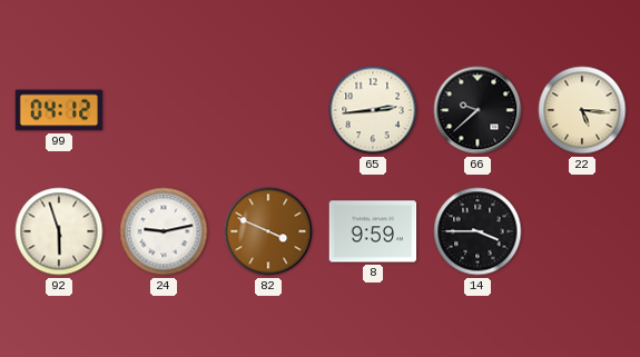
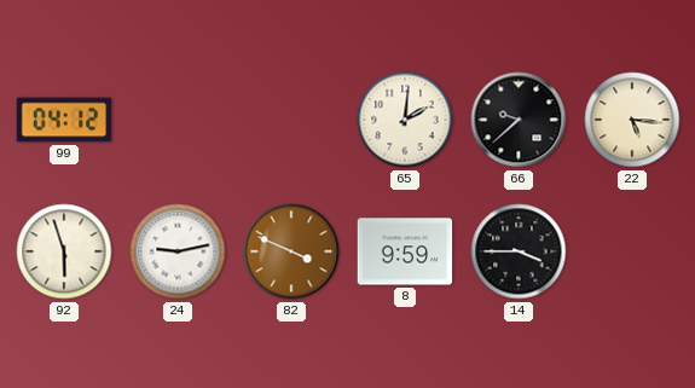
65: 2:44 -> 2:01 (405, 120)
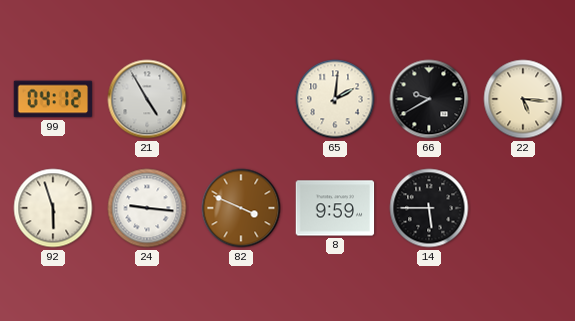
21: none -> 4:55 (147, 99)
66: 9:38 -> 9:40 (429, 99)
24: 9:13 -> 9:16 (147, 208)
14: 3:45 -> 5:45 (429, 208)
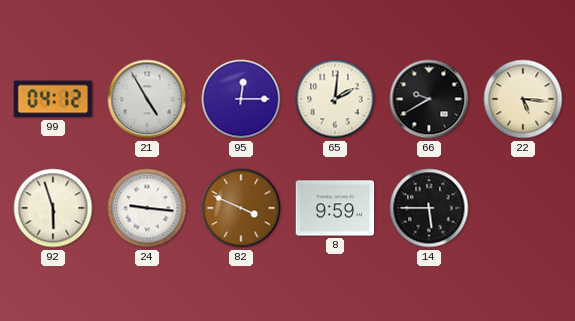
95: none -> 12:15 (241, 99)
